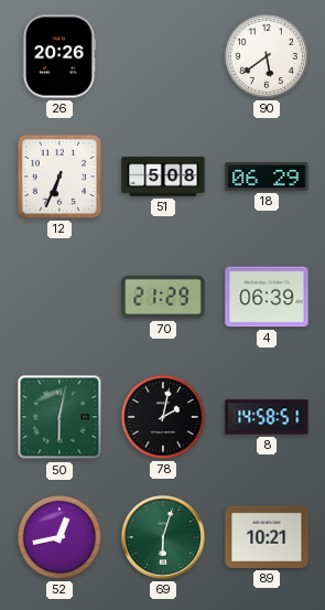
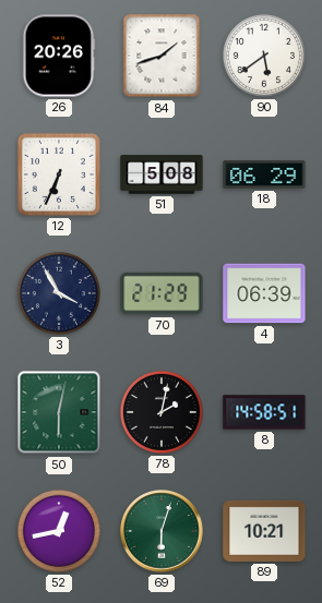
84: none -> 1:42 (162, 56)
3: none -> 3:55 (59, 293)
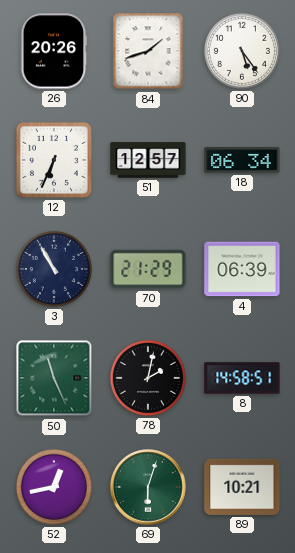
90: 5:39 -> 5:24 (242, 51)
51: 5:08 -> 12:57 (148, 160)
18: 06:29 -> 06:34 (242, 160)
3: 3:55 -> 10:55 (54, 269)
50: 6:02 -> 11:26 (54, 378)
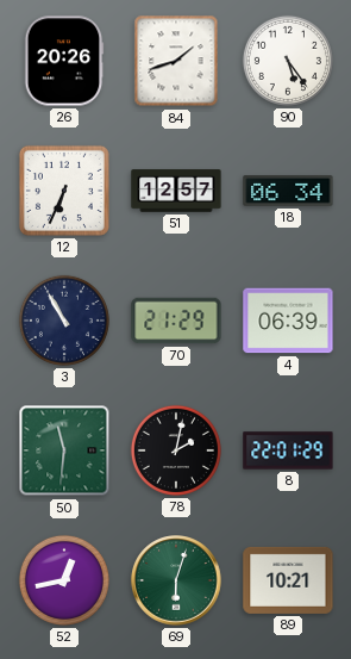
50: 11:26 -> 11:31 (64, 450)
8: 14:58 -> 22:01 (288, 450)
